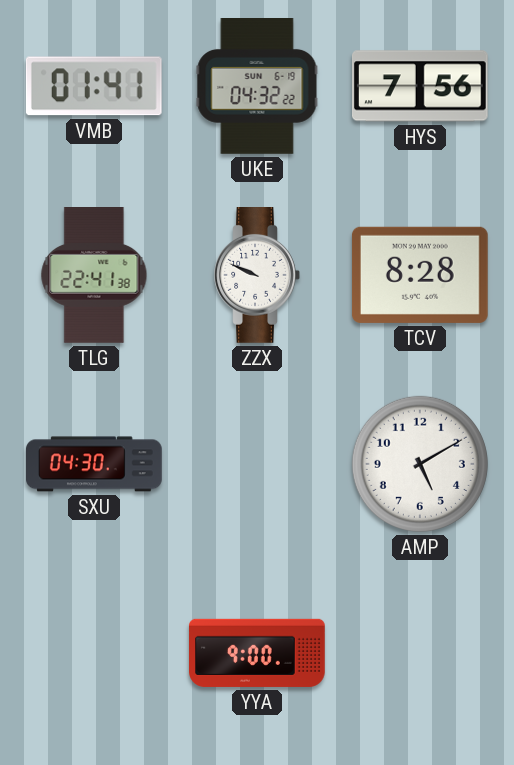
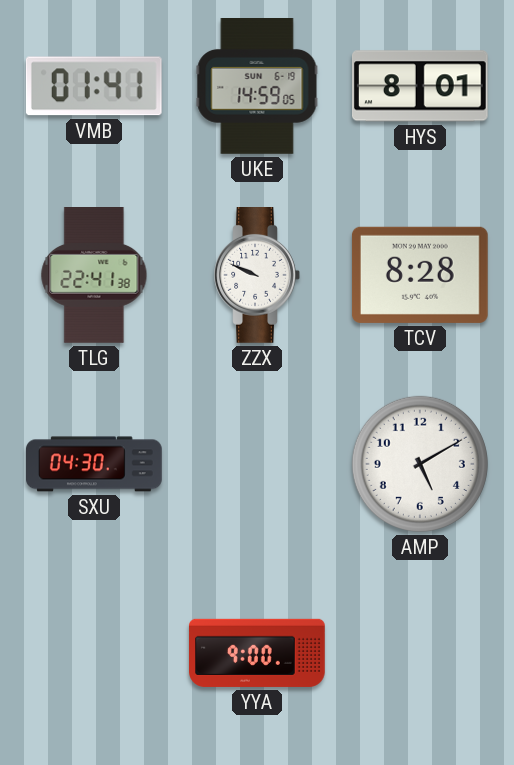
UKE: 04:32 -> 14:59 (257, 87)
HYS: 7:56 -> 8:01 (420, 86)
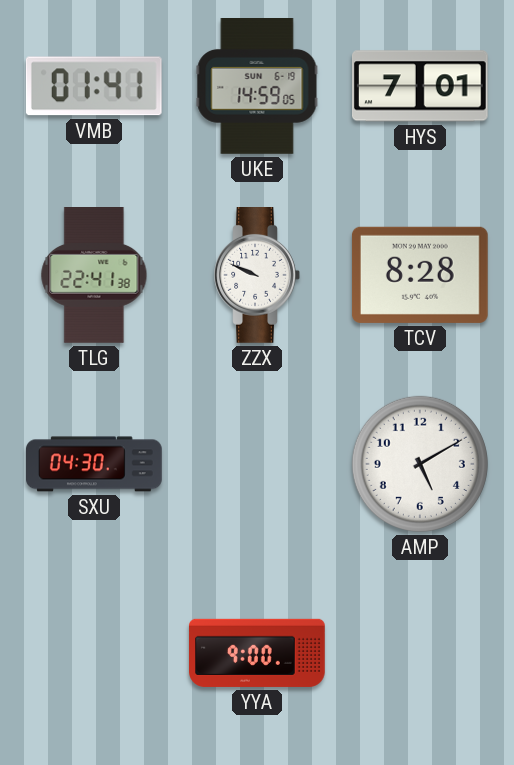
HYS: 8:01 -> 7:01 (420, 86)
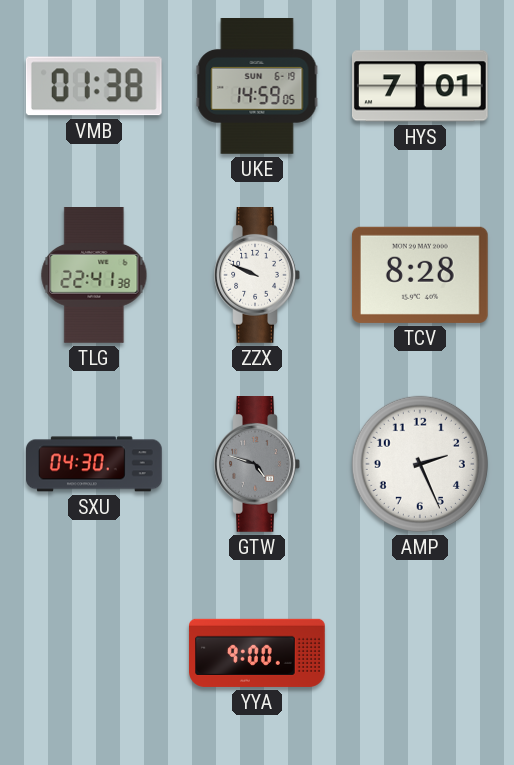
VMB: 01:41 -> 01:38 (94, 86)
GTW: none -> 4:48 (257, 465)
AMP: 5:10 -> 2:26 (420, 464)
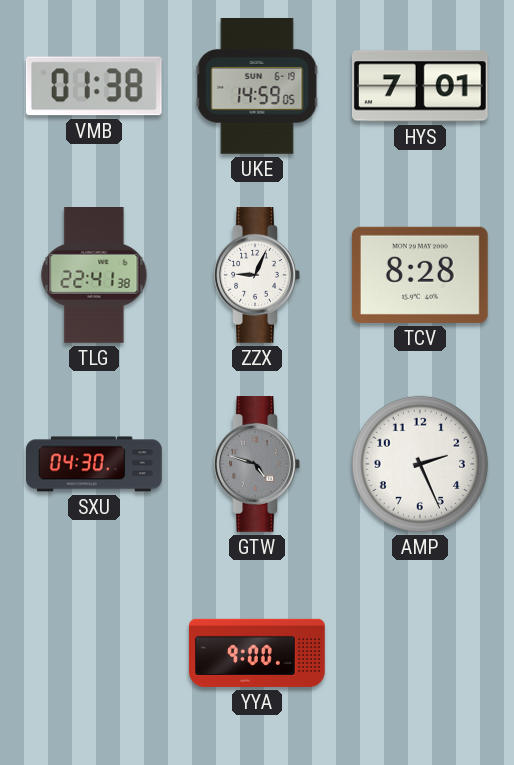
ZZX: 9:49 -> 9:04 (257, 276)
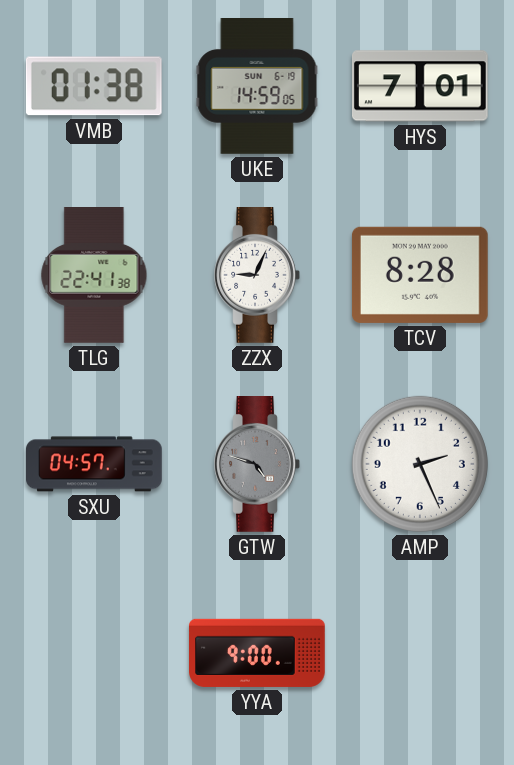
SXU: 04:30 -> 04:57 (94, 464)
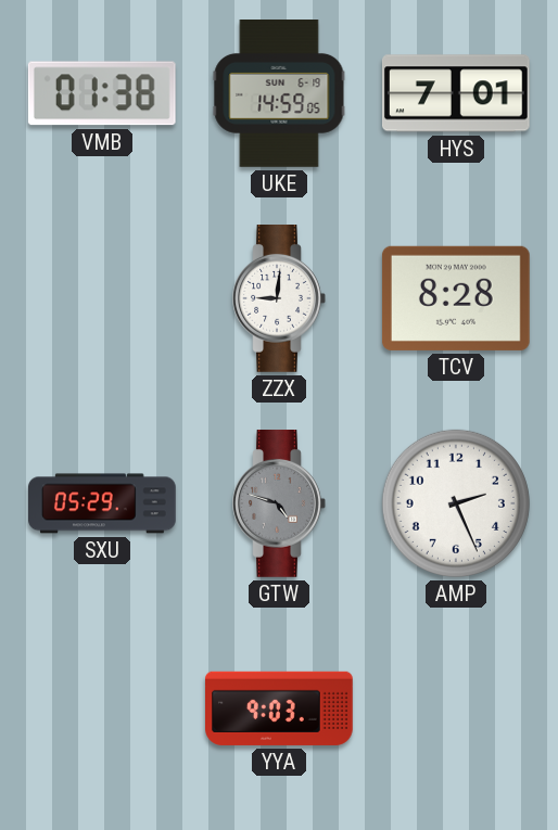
TLG: 22:41 -> none (94, 276)
ZZX: 9:04 -> 9:01 (279, 299)
SXU: 04:57 -> 05:29 (102, 503)
YYA: 9:00 -> 9:03 (280, 708)
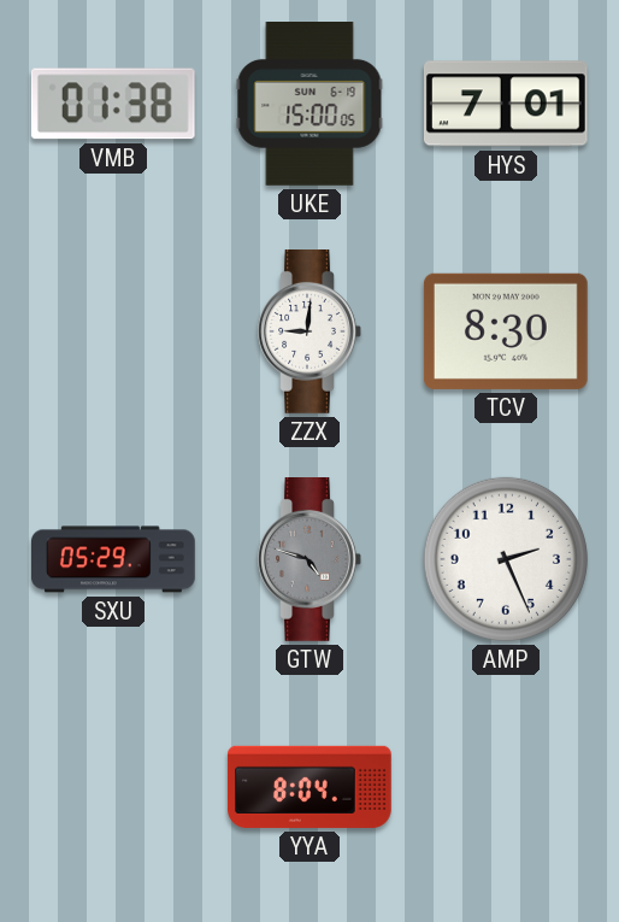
UKE: 14:59 -> 15:00 (309, 105)
TCV: 8:28 -> 8:30 (506, 331)
YYA: 9:03 -> 8:04 (311, 787)
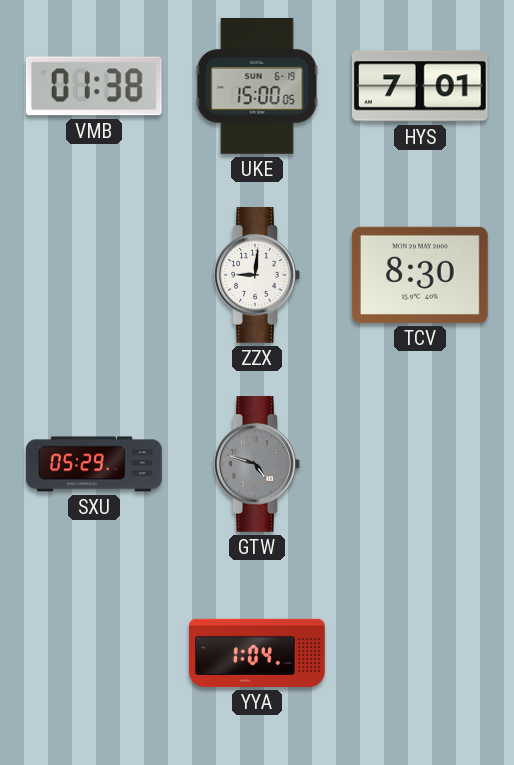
AMP: 2:26 -> none (506, 559)
YYA: 8:04 -> 1:04 (258, 653)
